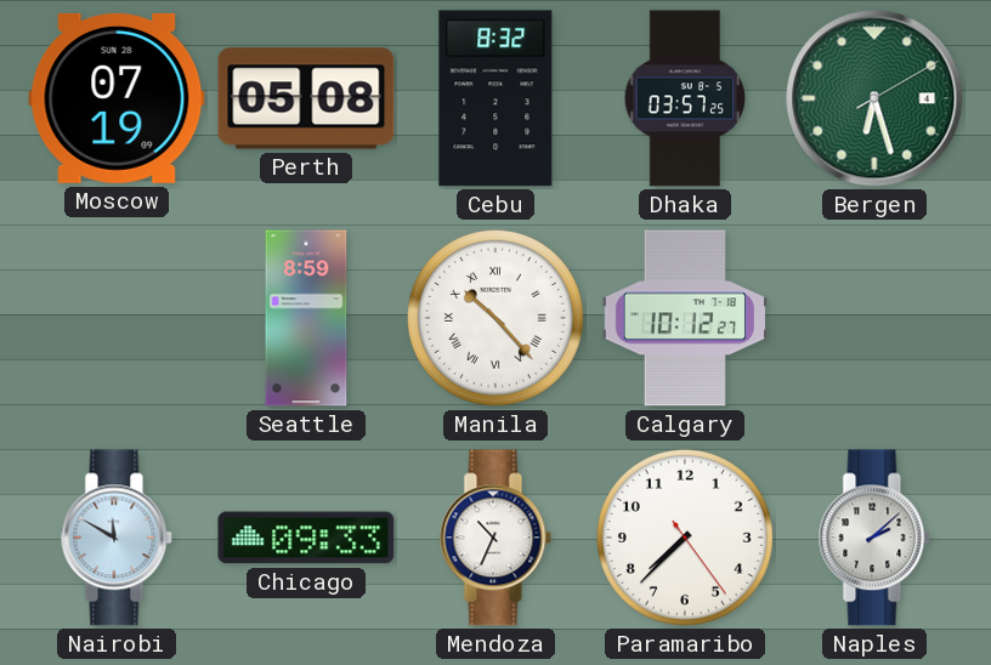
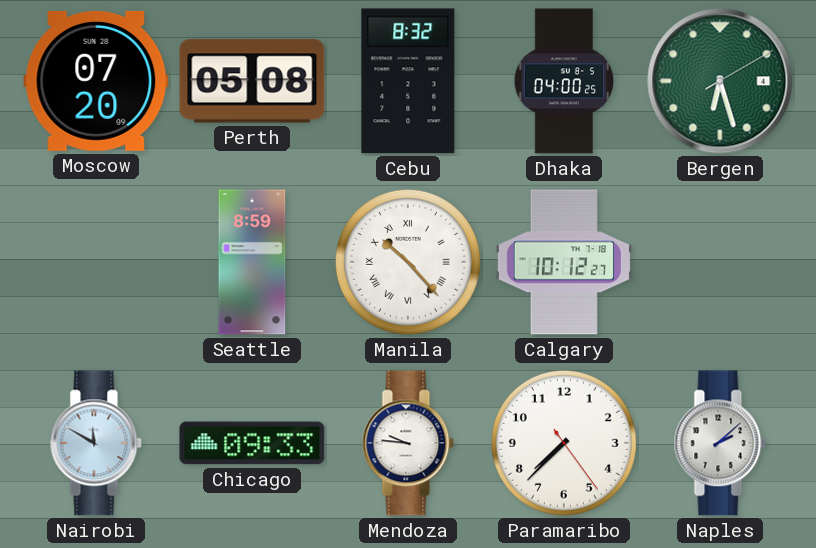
Moscow: 07:19 -> 07:20 (96, 81)
Dhaka: 03:57 -> 04:00 (564, 81)
Mendoza: 10:34 -> 9:46 (408, 443)
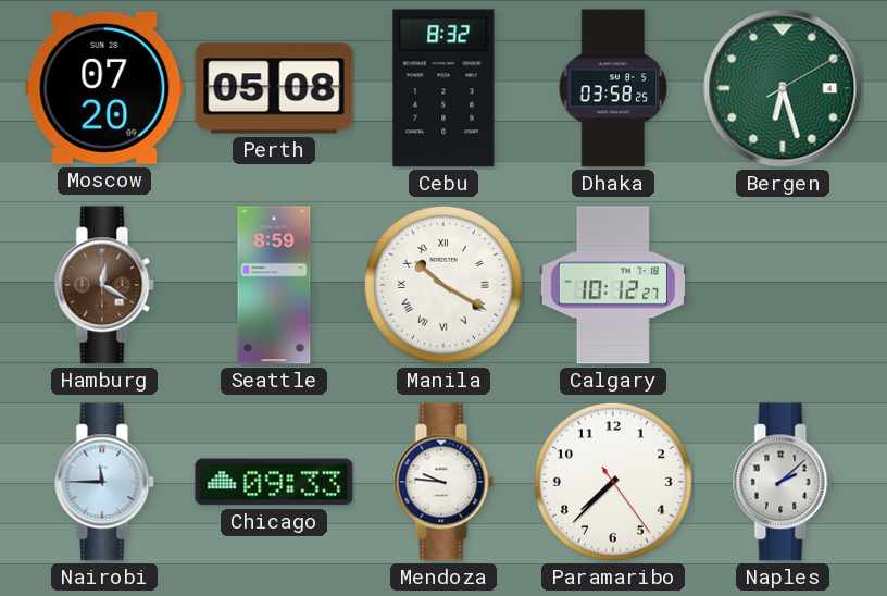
Dhaka: 04:00 -> 03:58 (613, 88)
Hamburg: none -> 12:20 (104, 285)
Manila: 10:23 -> 10:20 (443, 285)
Nairobi: 11:50 -> 11:45 (104, 482)
